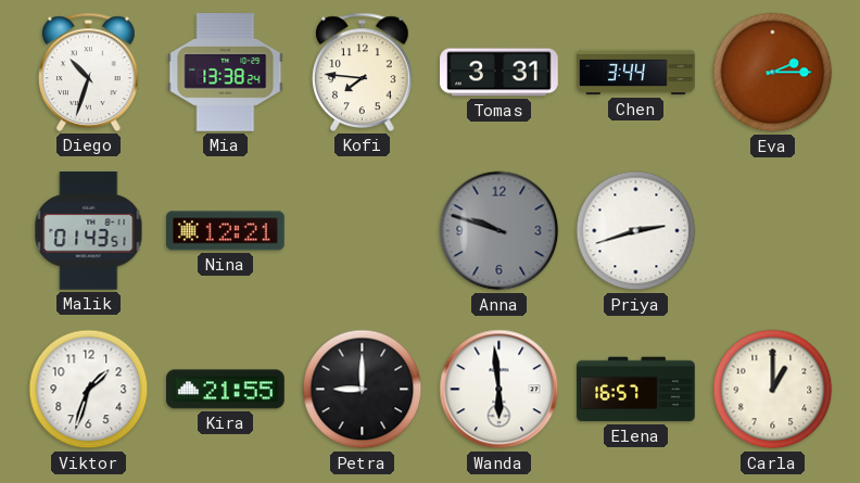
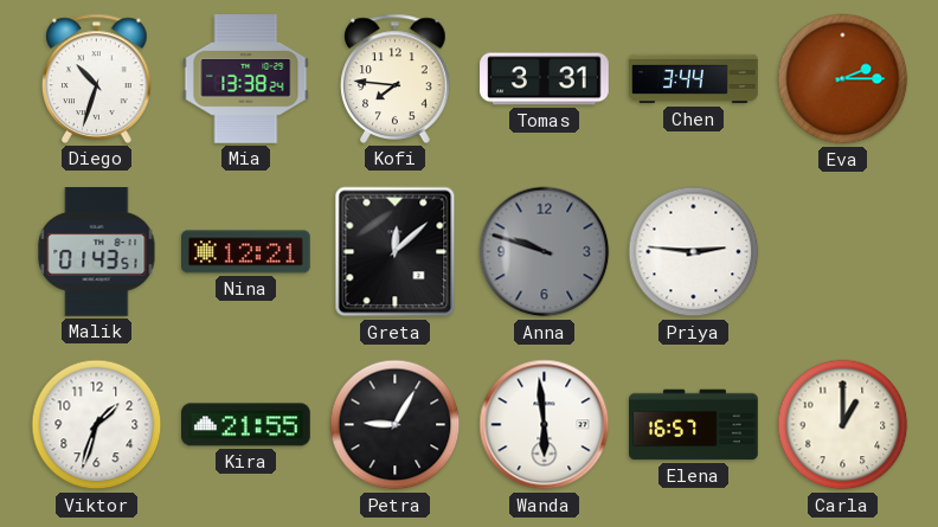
Greta: none -> 12:08 (396, 252)
Priya: 2:42 -> 2:46 (694, 252)
Petra: 9:00 -> 9:05 (396, 425)
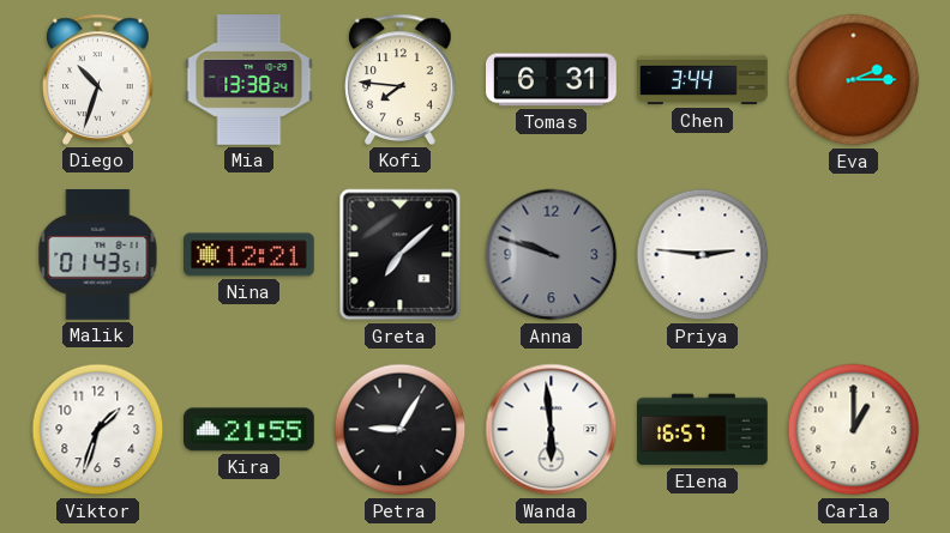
Tomas: 3:31 -> 6:31 (552, 80)
Greta: 12:08 -> 7:08 (401, 255)
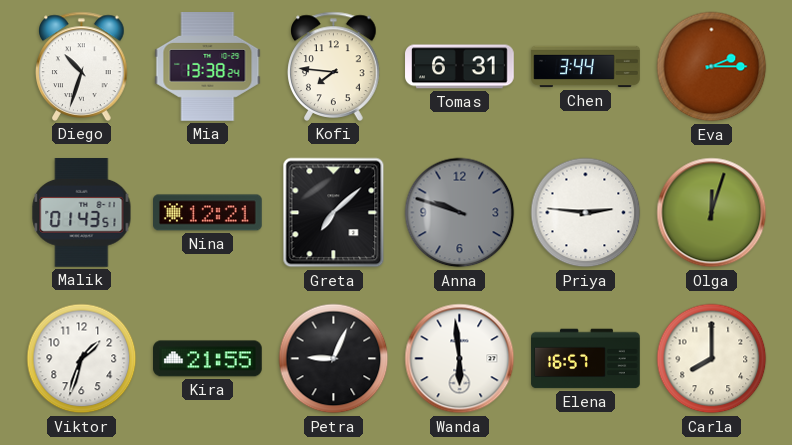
Olga: none -> 12:03 (712, 213)
Petra: 9:05 -> 9:04 (334, 359)
Carla: 1:00 -> 8:00 (712, 359)
